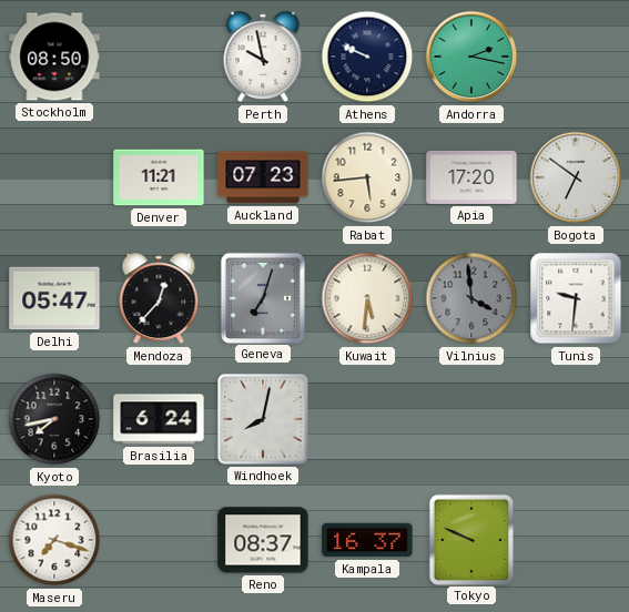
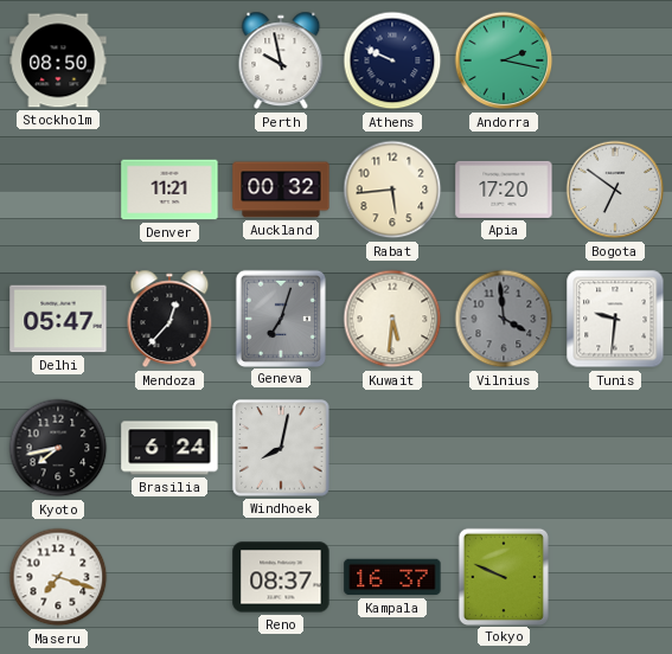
Auckland: 07:23 -> 00:32 (281, 190)
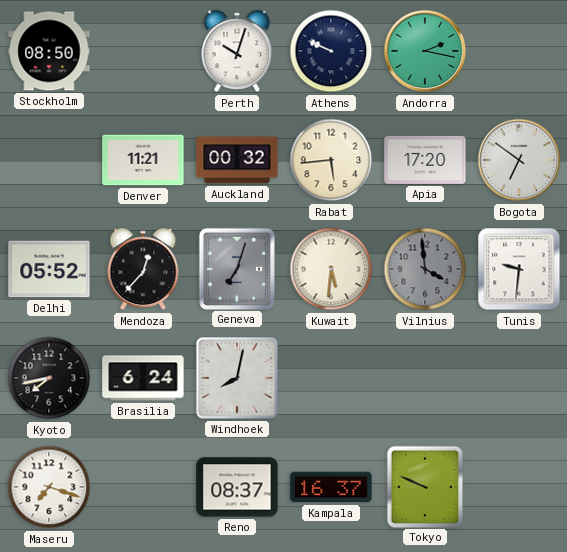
Perth: 9:58 -> 10:03 (237, 51)
Delhi: 05:47 -> 05:52 (49, 269)
